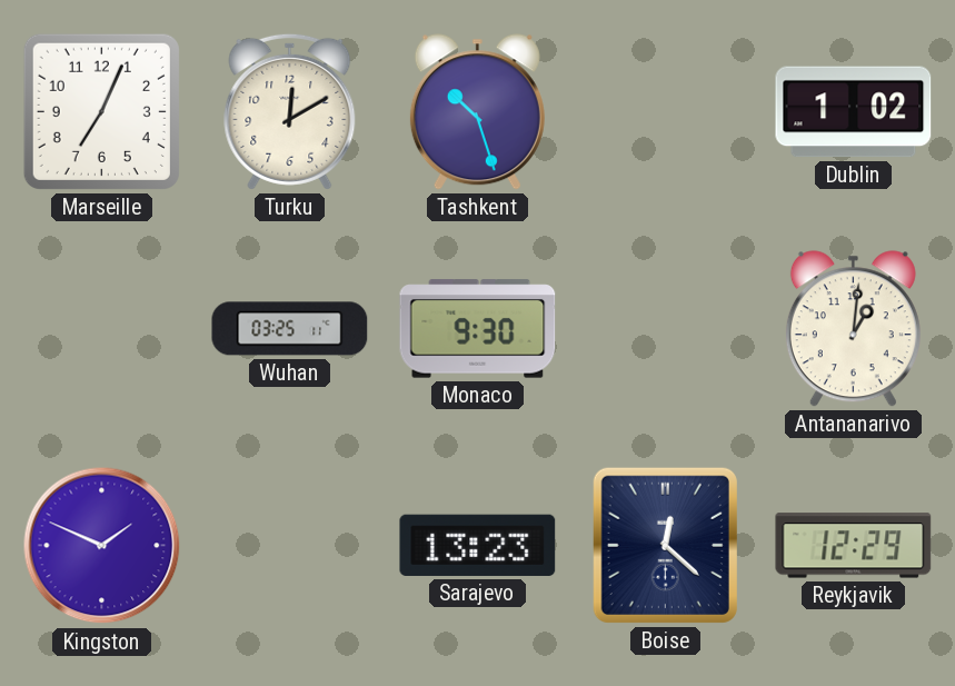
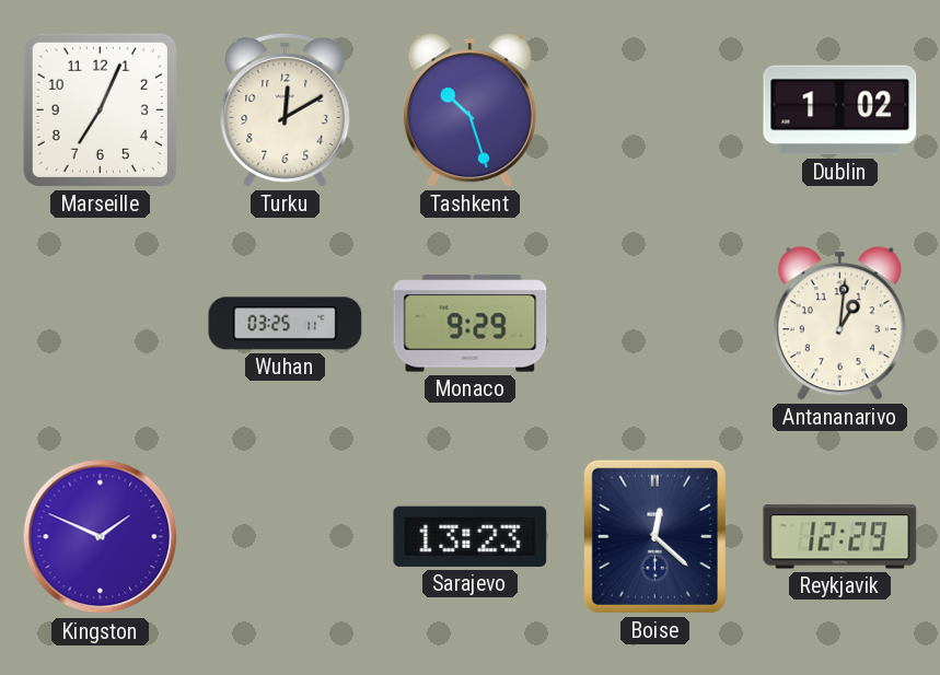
Monaco: 9:30 -> 9:29 (471, 324)
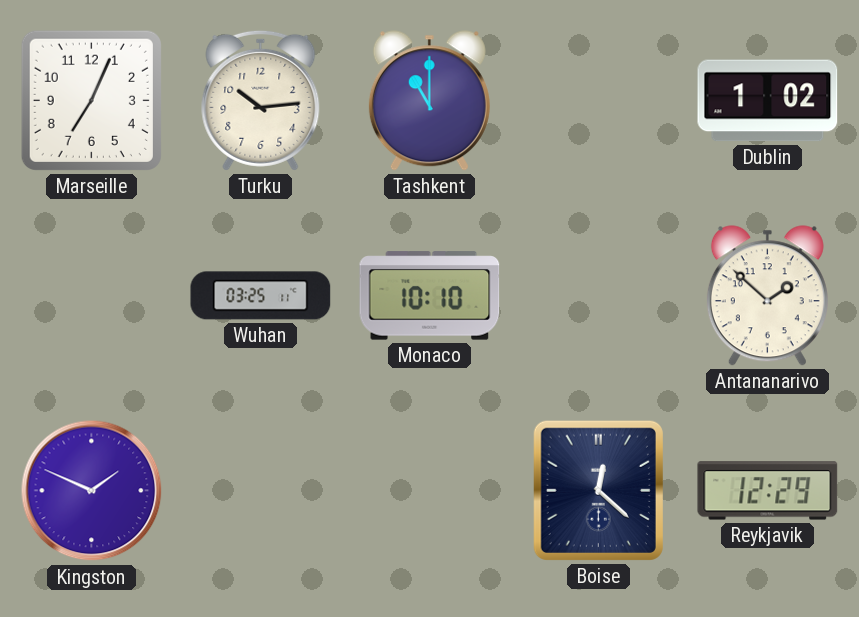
Turku: 12:10 -> 10:14 (261, 100)
Tashkent: 10:27 -> 11:00 (429, 101)
Monaco: 9:29 -> 10:10 (430, 296)
Antananarivo: 1:01 -> 1:52 (767, 296)
Sarajevo: 13:23 -> none (471, 536)
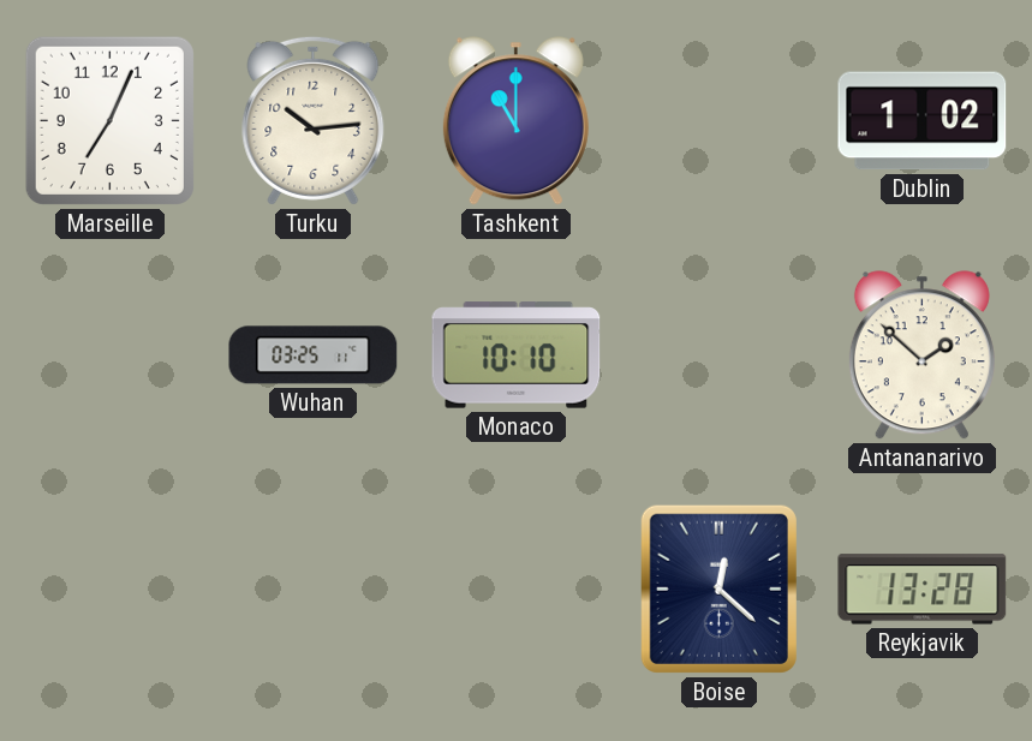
Kingston: 1:49 -> none (92, 491)
Reykjavik: 12:29 -> 13:28 (923, 590)
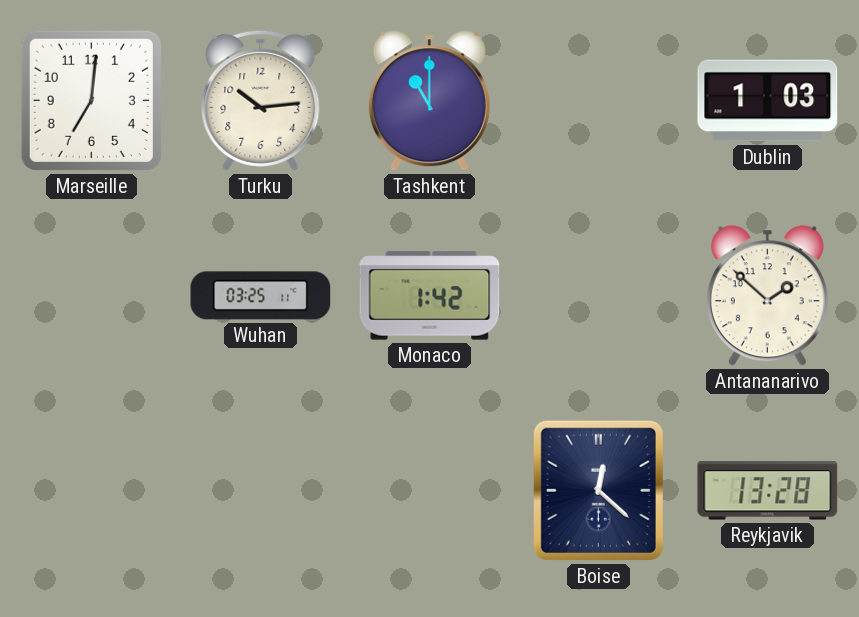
Marseille: 7:04 -> 7:01 (91, 100)
Dublin: 1:02 -> 1:03 (768, 101)
Monaco: 10:10 -> 1:42 (430, 296)
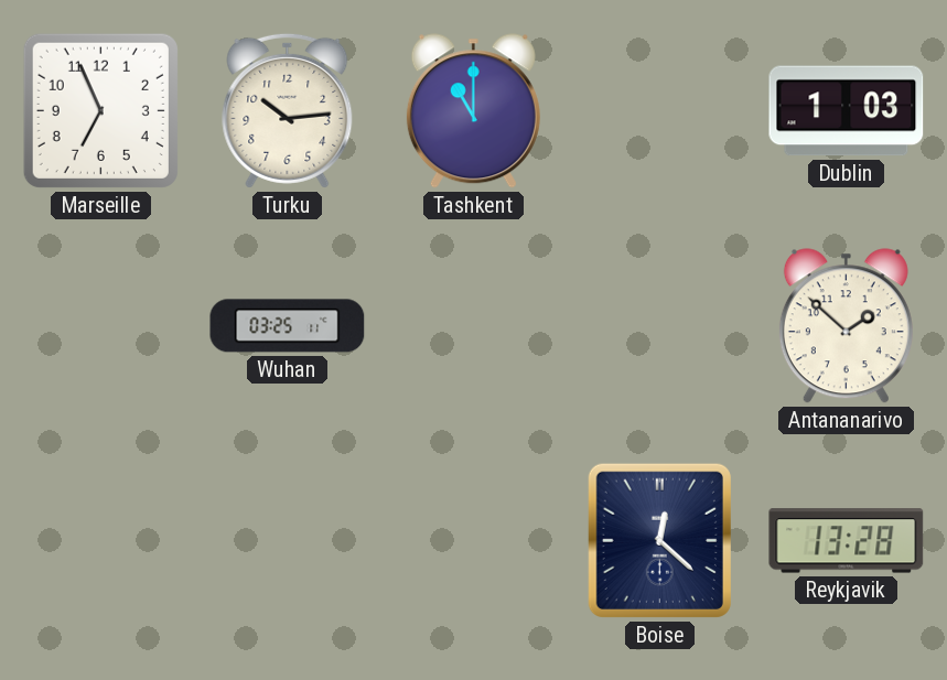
Marseille: 7:01 -> 6:56 (100, 110)
Monaco: 1:42 -> none (430, 296)
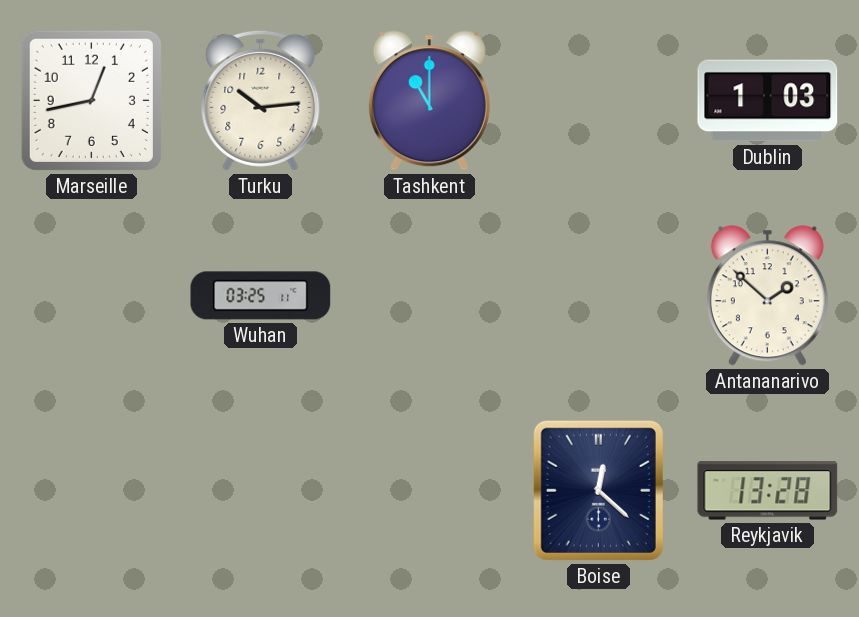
Marseille: 6:56 -> 12:43 (91, 100)
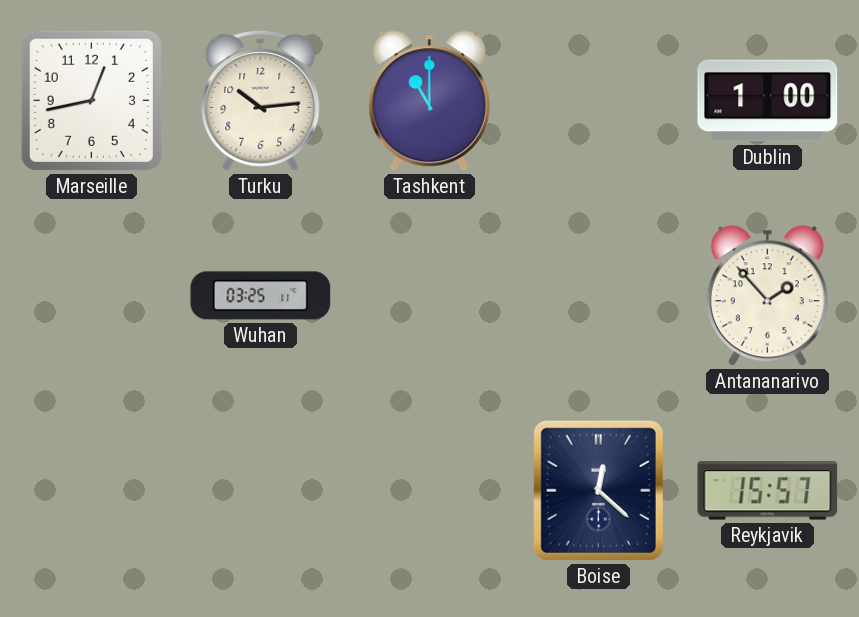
Dublin: 1:03 -> 1:00 (768, 101)
Antananarivo: 1:52 -> 1:53 (767, 296)
Reykjavik: 13:28 -> 15:57 (768, 491)
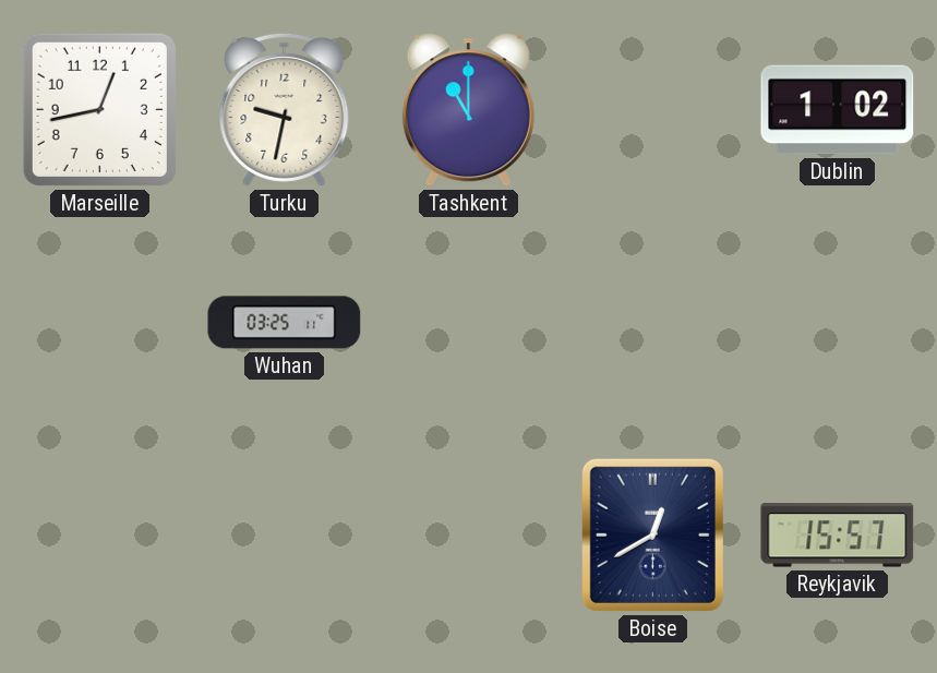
Turku: 10:14 -> 9:32 (285, 109)
Dublin: 1:00 -> 1:02 (838, 110)
Antananarivo: 1:53 -> none (767, 296)
Boise: 12:22 -> 12:40 (652, 534)
